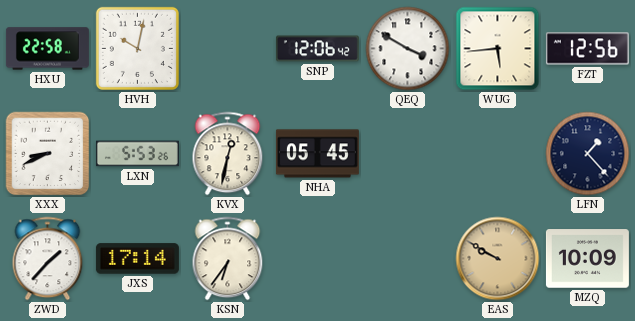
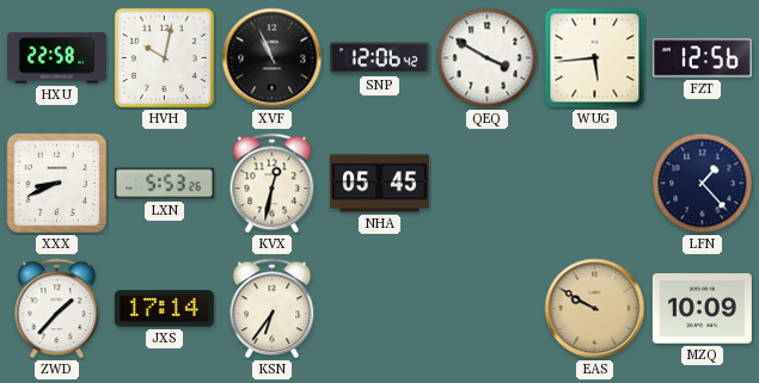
XVF: none -> 10:56 (273, 58)
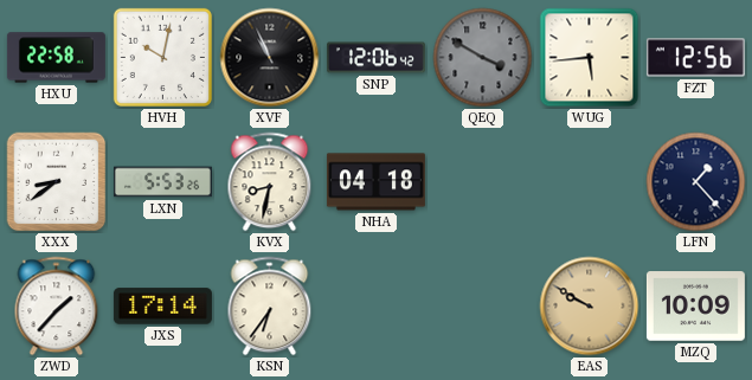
QEQ dial: white -> grey (483, 58)
XXX: 8:41 -> 8:39 (57, 182)
KVX: 12:32 -> 8:32 (270, 182)
NHA: 05:45 -> 04:18 (375, 182)
